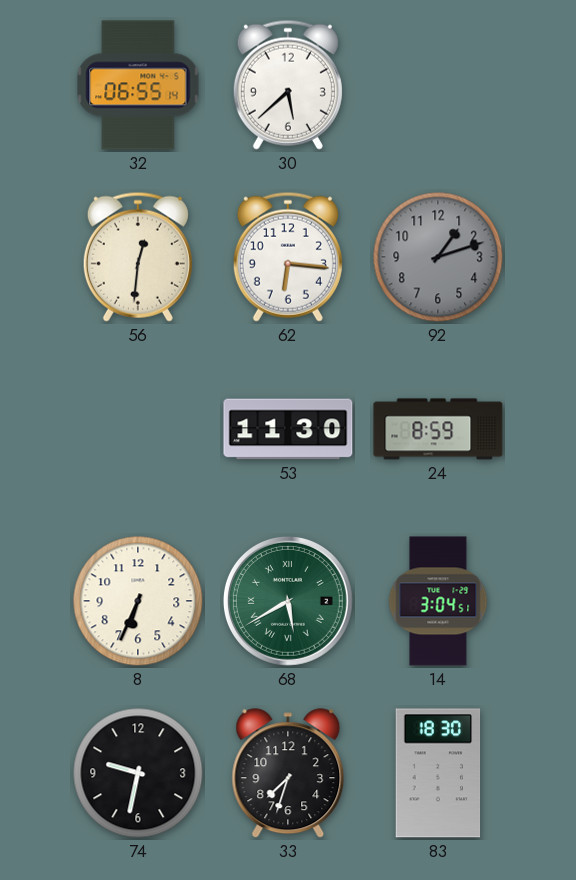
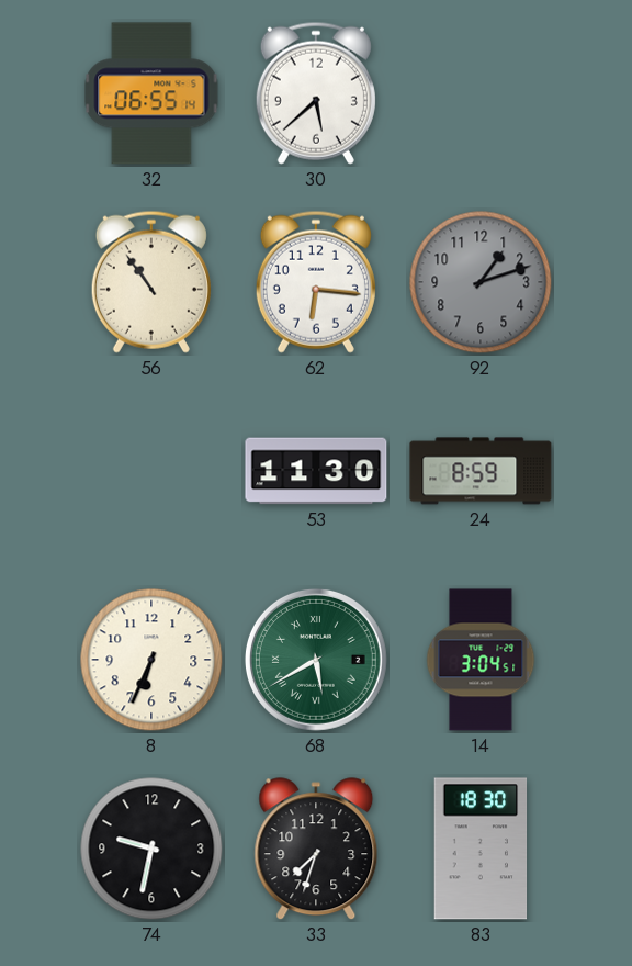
56: 12:31 -> 10:54 (151, 282)
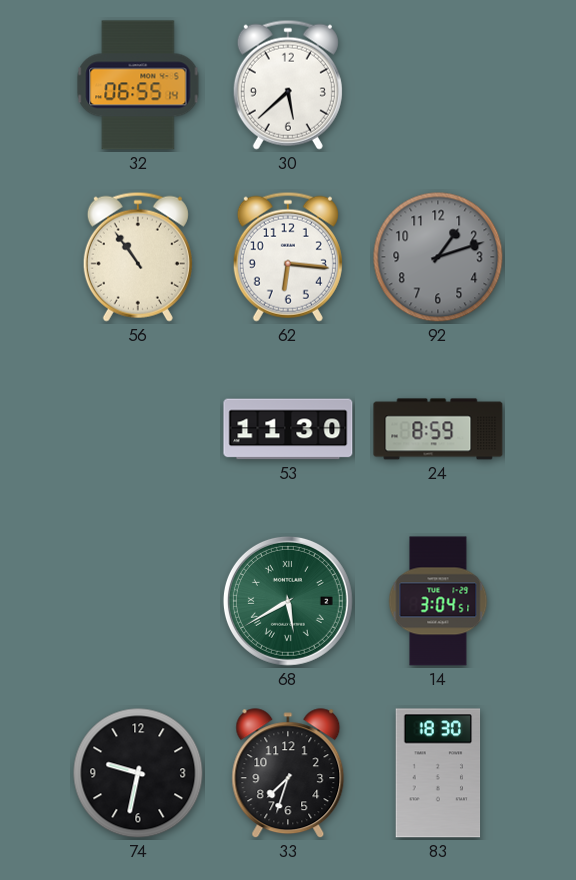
8: 6:34 -> none (151, 660)
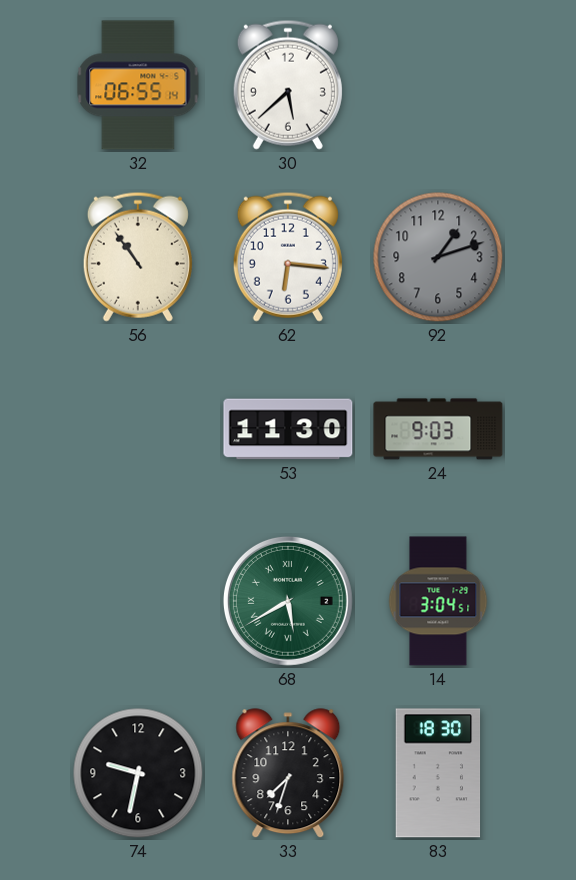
24: 8:59 -> 9:03 (438, 429)
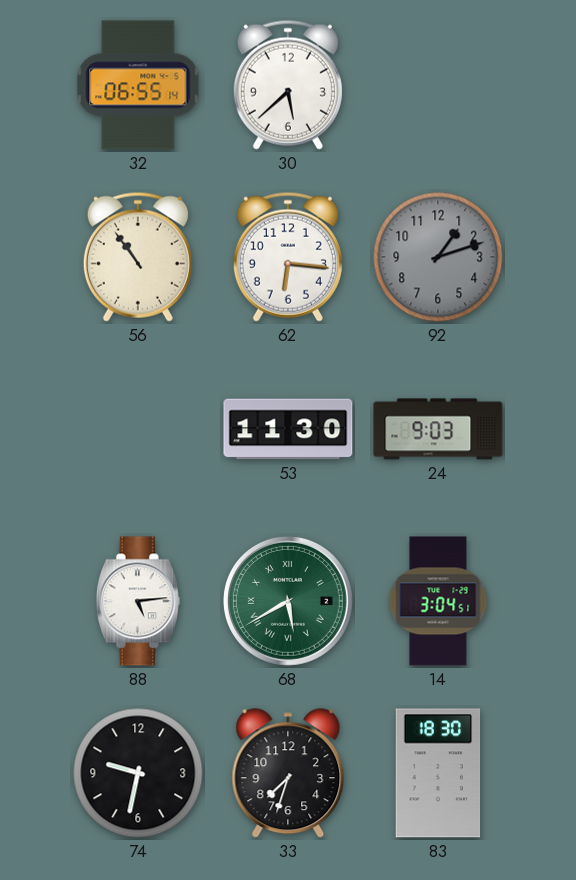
88: none -> 5:14 (138, 601)
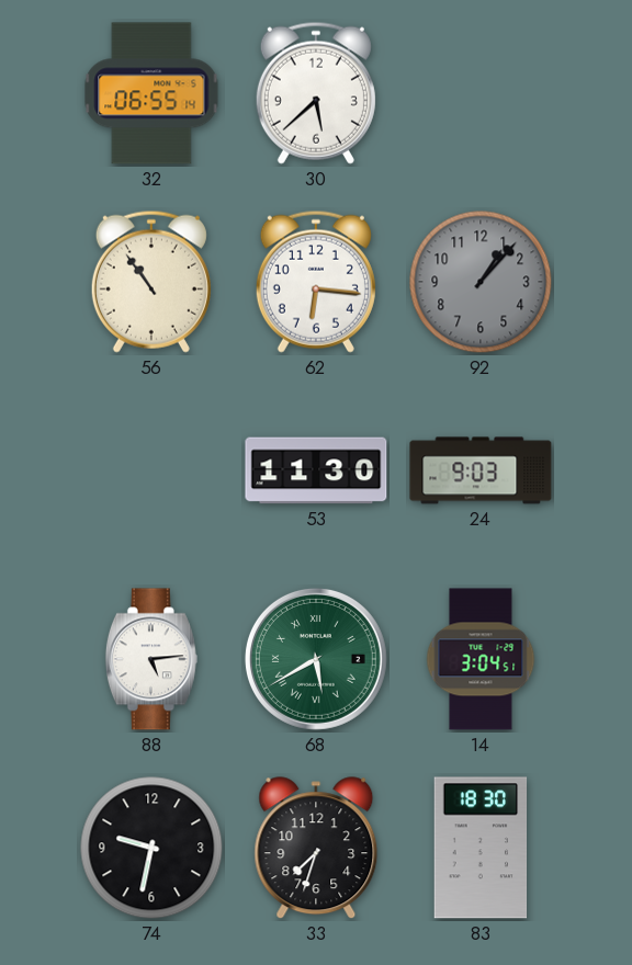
92: 1:12 -> 1:07 (481, 282)
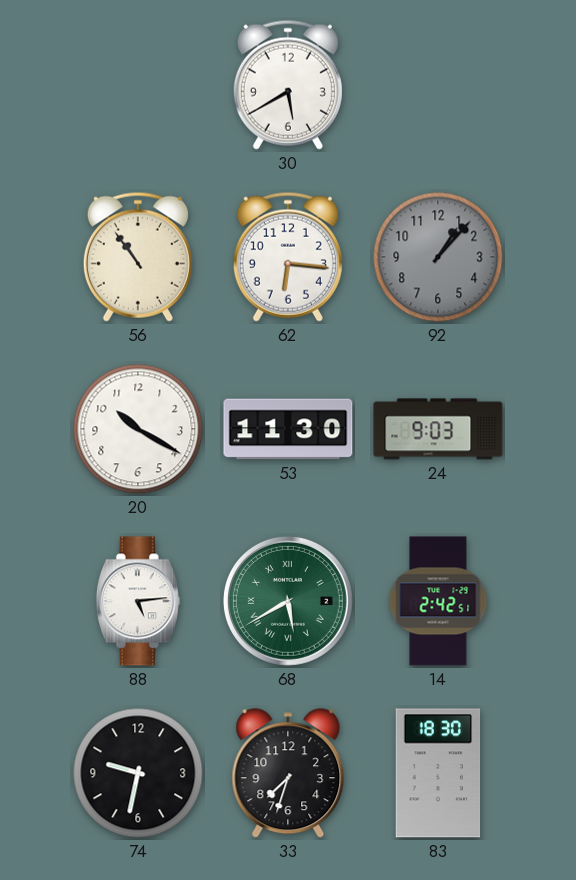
32: 06:55 -> none (151, 93)
30: 5:38 -> 5:40 (288, 85)
20: none -> 10:20 (138, 429)
14: 3:04 -> 2:42 (438, 601)
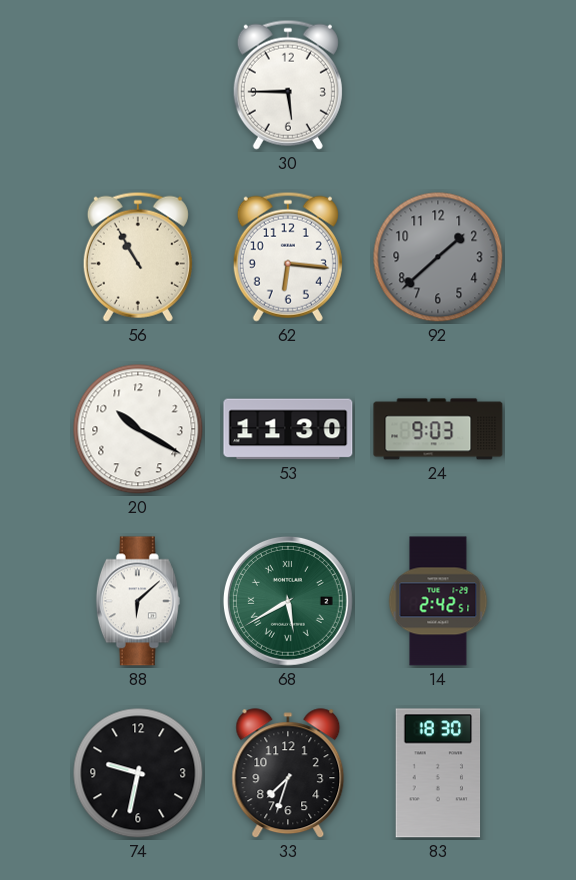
30: 5:40 -> 5:45 (288, 85)
56: 10:54 -> 10:55 (138, 257)
92: 1:07 -> 1:38 (438, 257)
88: 5:14 -> 6:08 (138, 601)
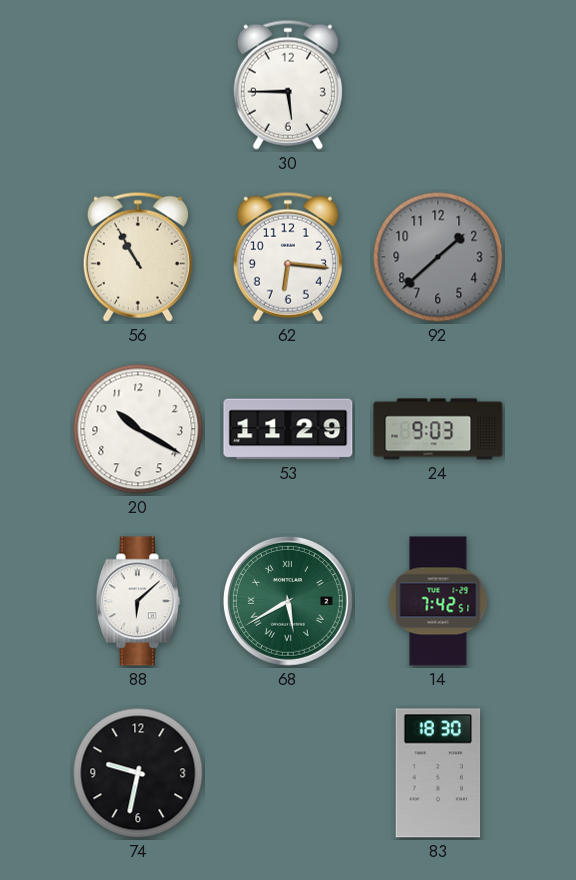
53: 11:30 -> 11:29 (288, 429)
14: 2:42 -> 7:42 (438, 601)
33: 7:33 -> none (288, 774)
